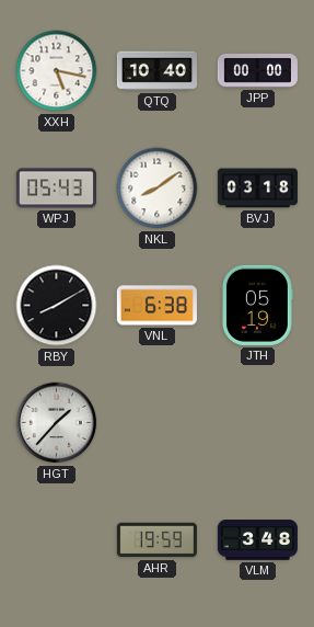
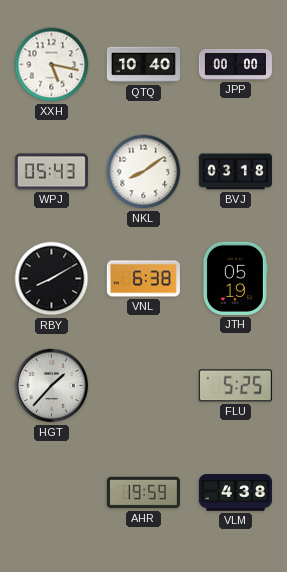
FLU: none -> 5:25 (235, 386)
VLM: 3:48 -> 4:38 (235, 493)
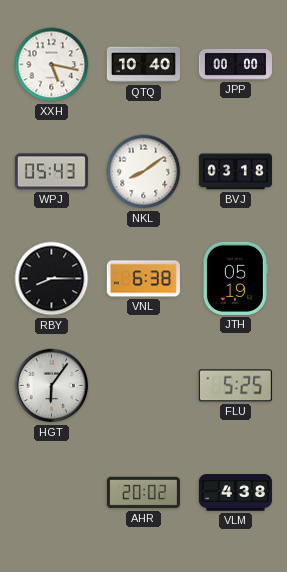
RBY: 8:10 -> 8:15 (52, 279)
HGT: 1:37 -> 6:06 (52, 386)
AHR: 19:59 -> 20:02 (143, 493)
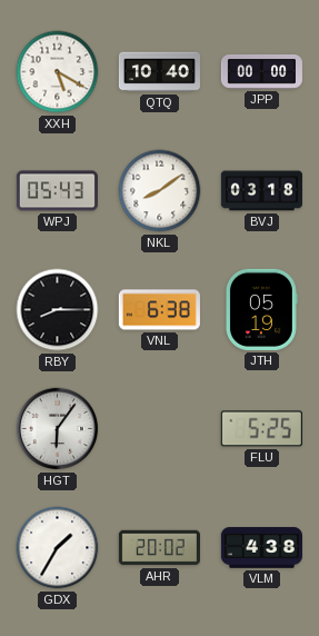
XXH: 5:17 -> 5:20 (58, 72)
GDX: none -> 1:35 (58, 548)
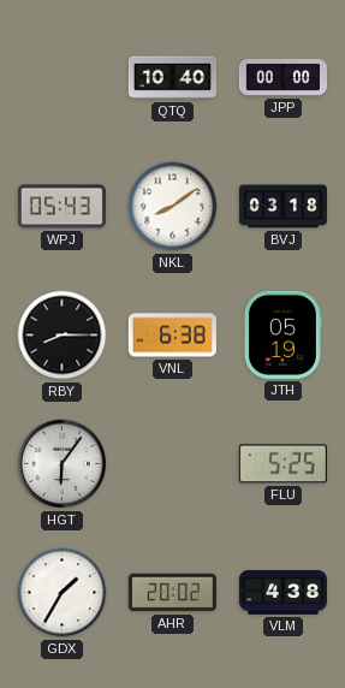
XXH: 5:20 -> none (58, 72)
